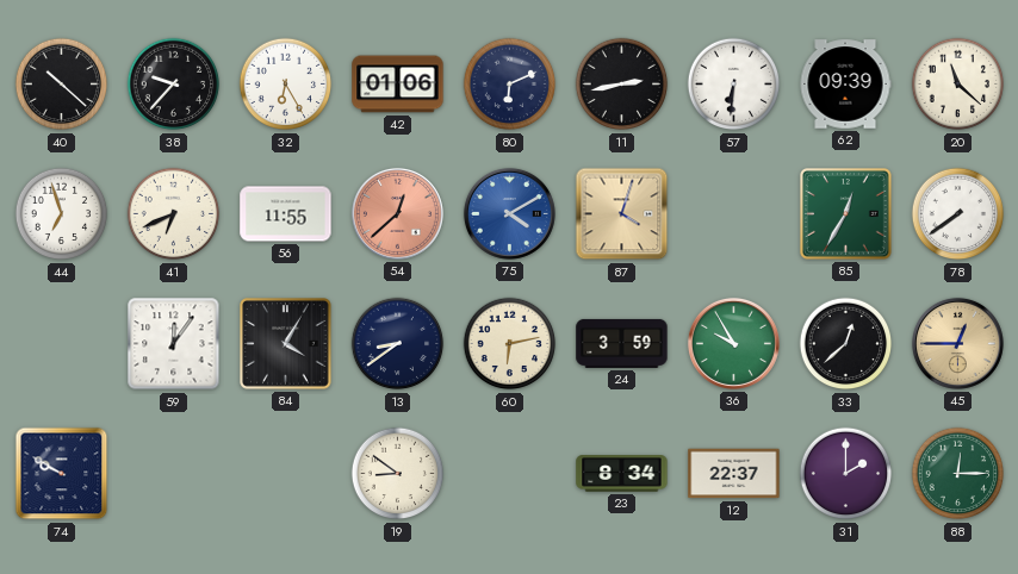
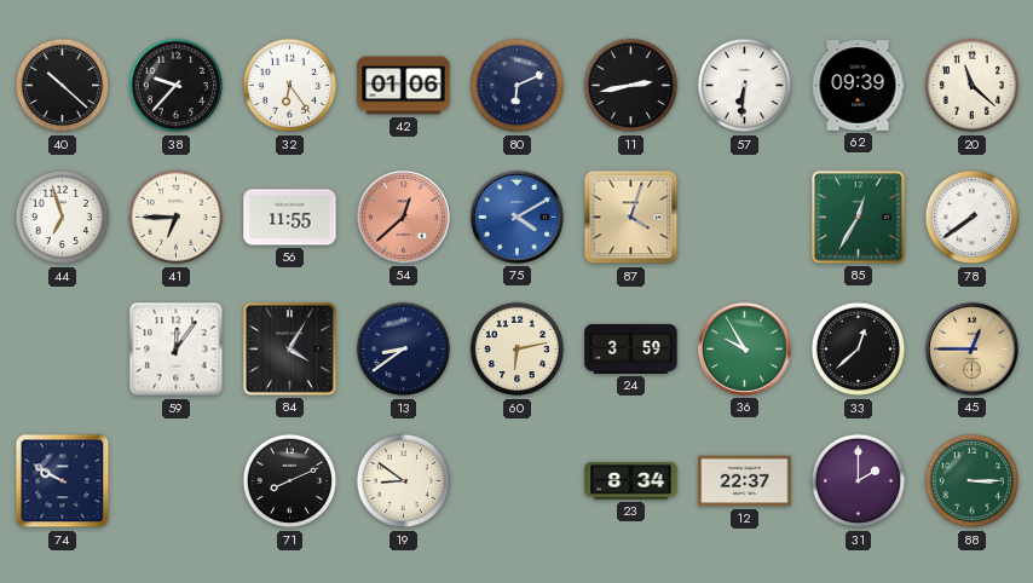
32: 6:25 -> 6:24 (290, 86)
41: 6:41 -> 6:45 (177, 218)
71: none -> 8:11 (290, 481)
88: 12:15 -> 3:15 (973, 481)
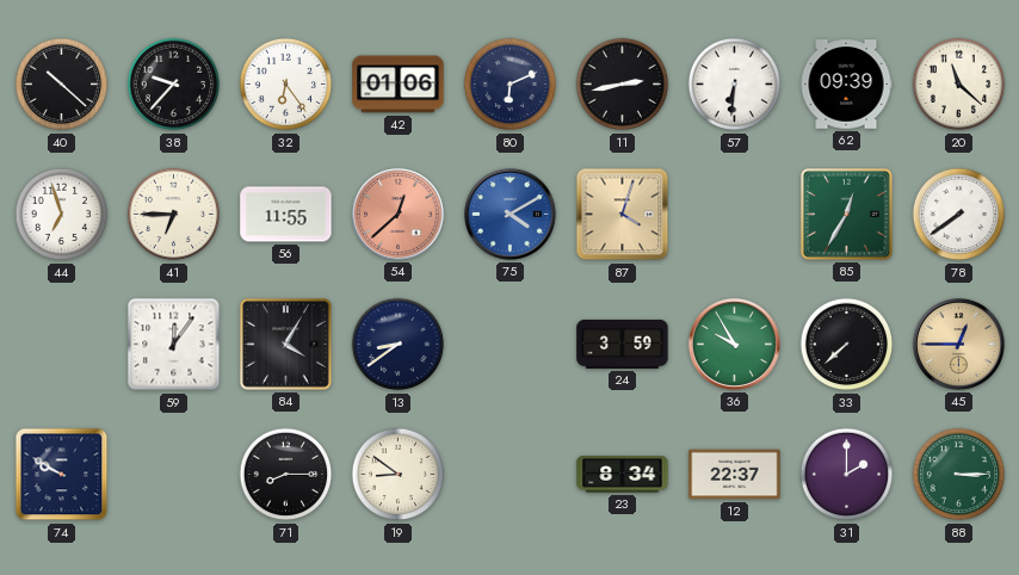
60: 6:13 -> none (518, 350)
33: 12:38 -> 7:38 (847, 345)
71: 8:11 -> 8:15 (286, 475)
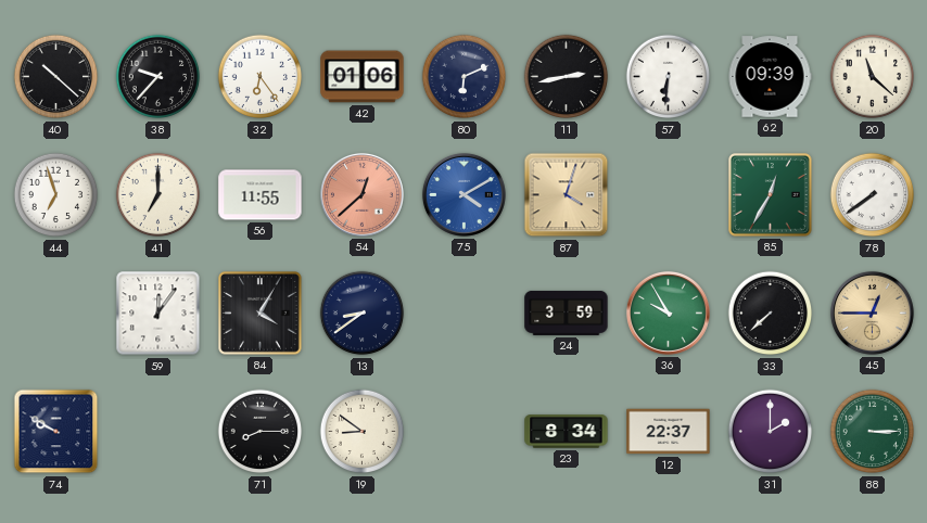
41: 6:45 -> 7:00 (158, 195)
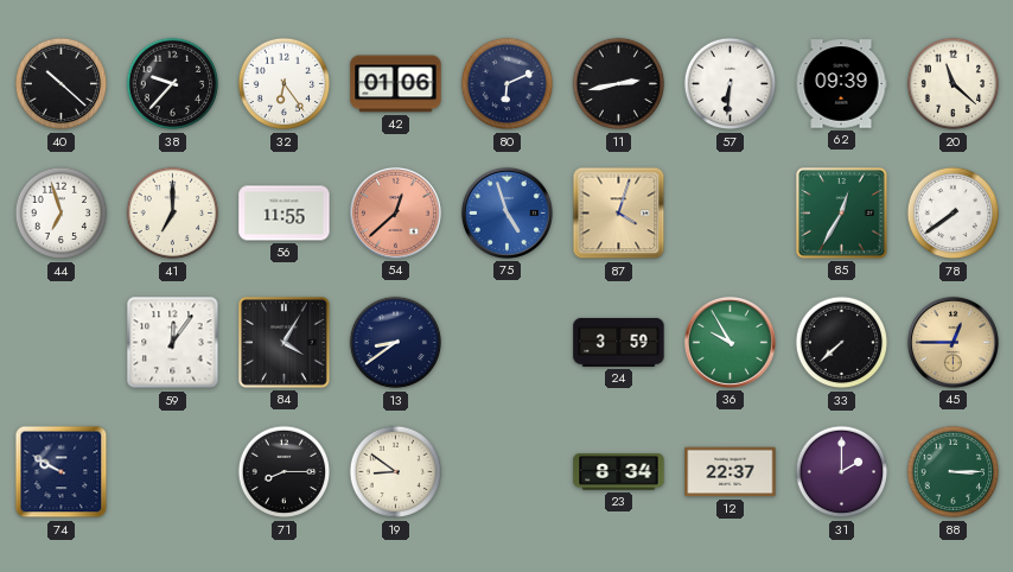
75: 4:10 -> 4:57 (507, 212)
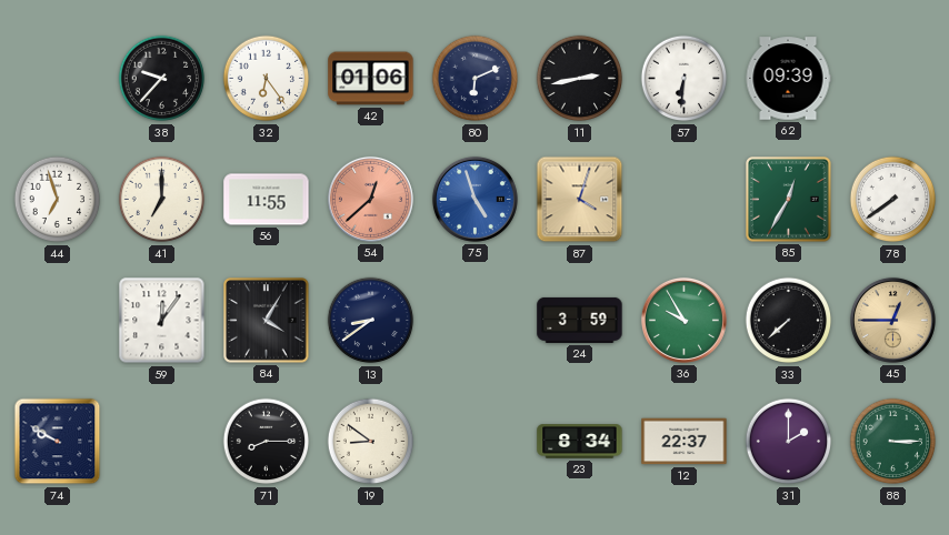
40: 10:22 -> none (62, 84)
20: 11:22 -> none (954, 84)
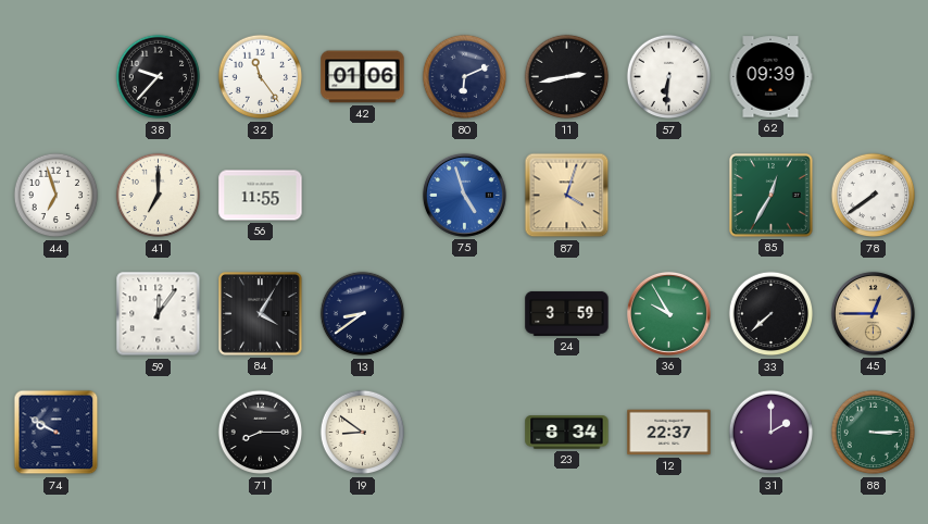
32: 6:24 -> 11:24 (261, 77)
54: 12:38 -> none (370, 199)
